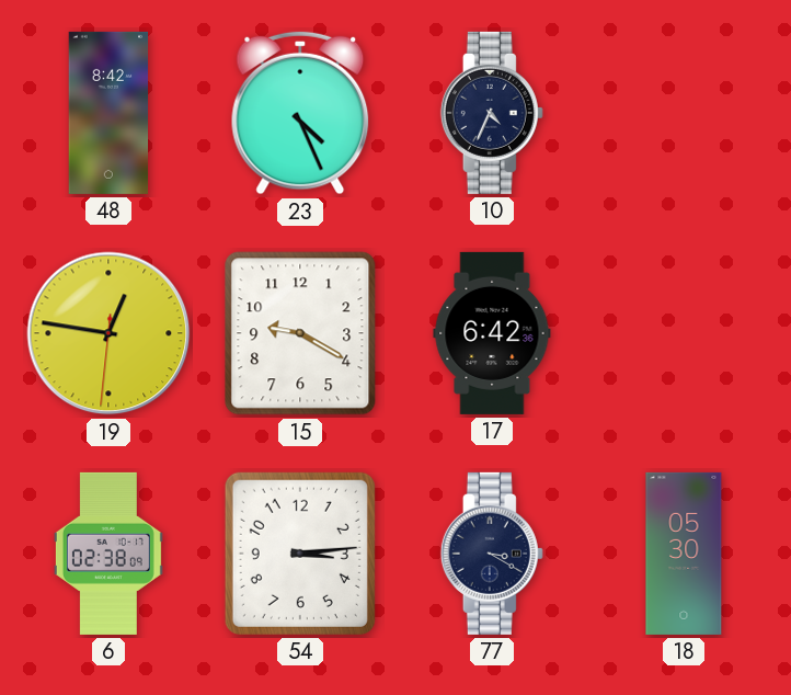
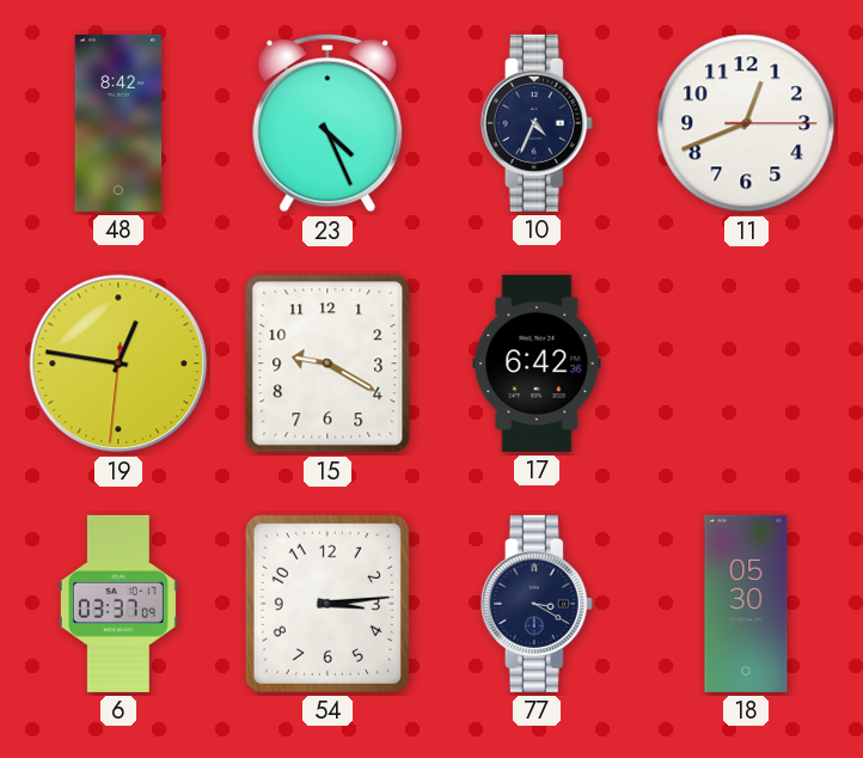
11: none -> 12:41 (746, 123)
6: 02:38 -> 03:37 (118, 604)
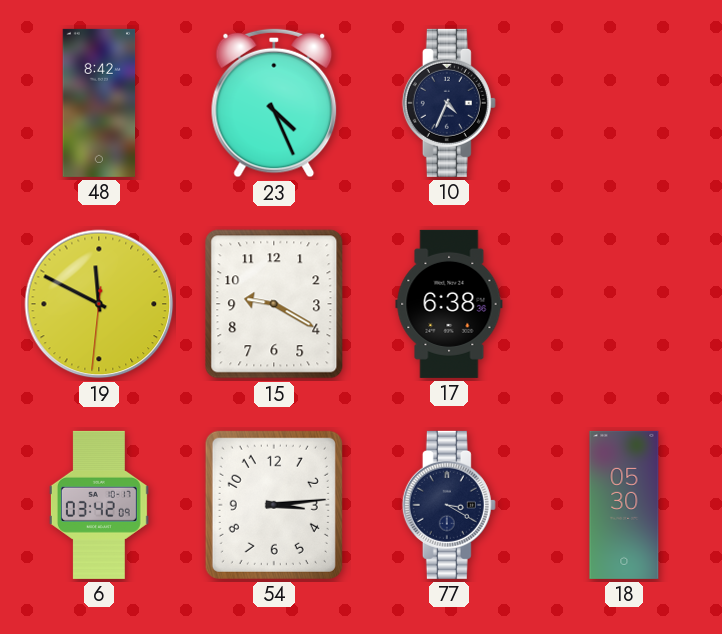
11: 12:41 -> none (746, 123)
19: 12:46 -> 11:49 (99, 304)
17: 6:42 -> 6:38 (449, 304)
6: 03:37 -> 03:42 (99, 505)
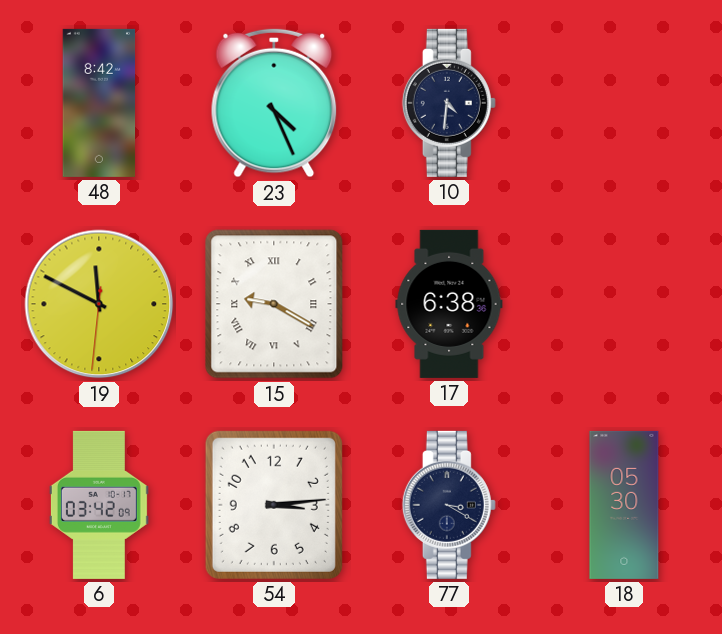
10: 4:34 -> 4:31 (449, 103)
15 numerals: Arabic -> Roman (274, 304)
